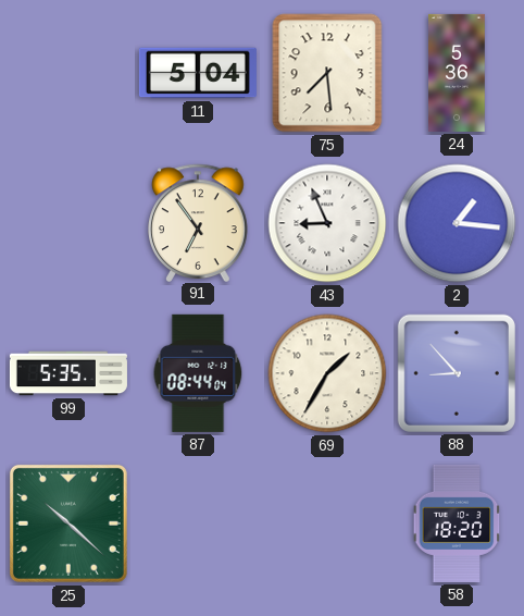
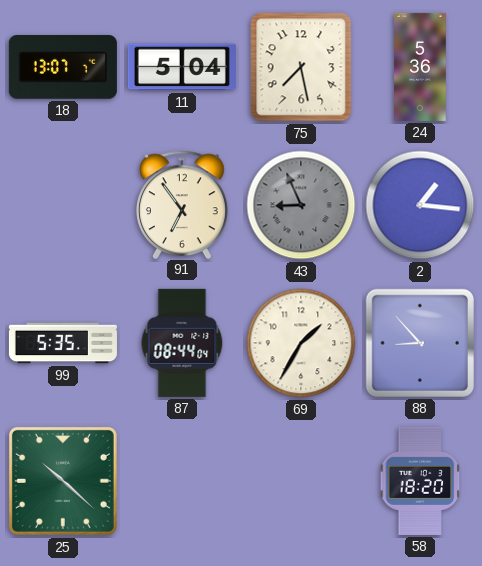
18: none -> 13:07 (63, 67)
75: 7:29 -> 7:28 (301, 67)
43 dial: white -> grey (301, 205)
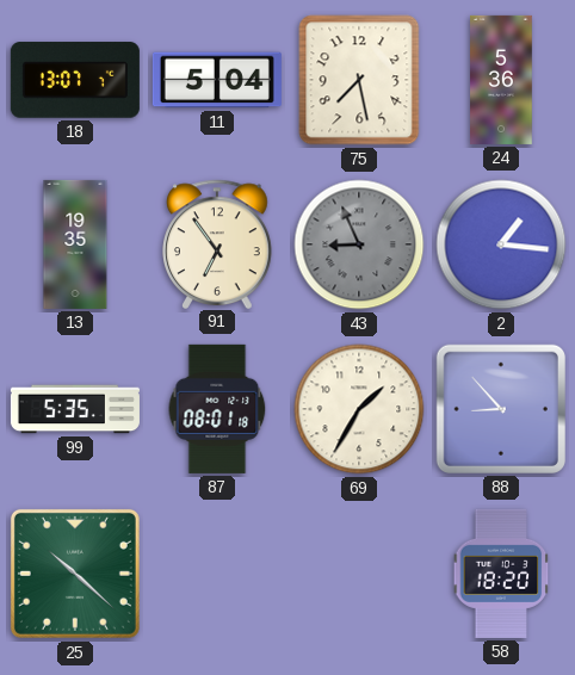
13: none -> 19:35 (75, 244)
87: 08:44 -> 08:01 (217, 409)
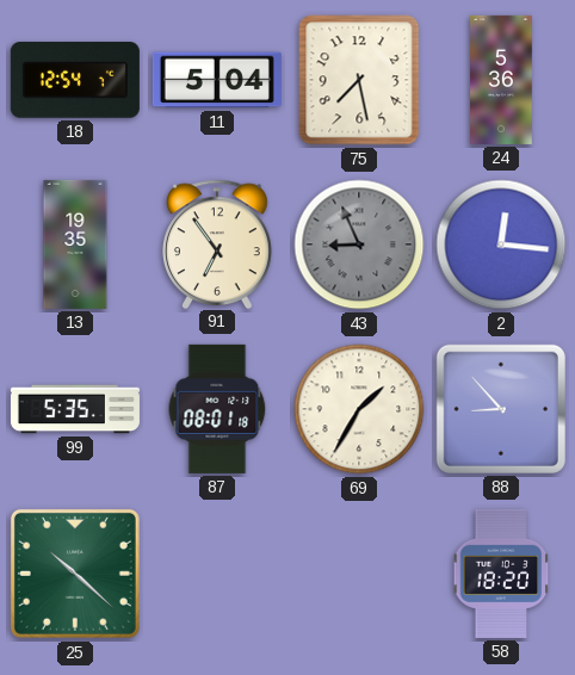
18: 13:07 -> 12:54 (75, 80)
2: 1:16 -> 12:16 (501, 244)
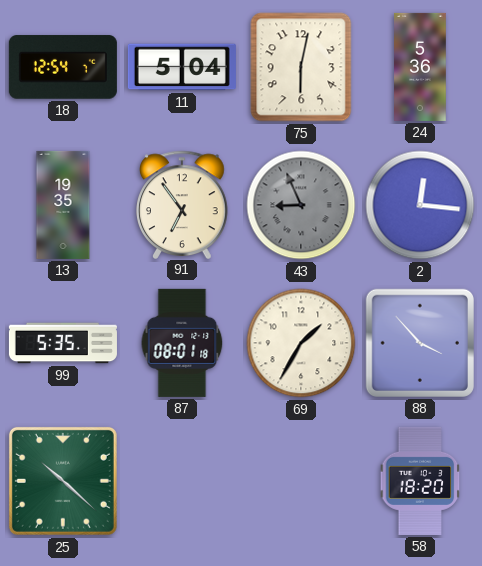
75: 7:28 -> 6:02 (301, 67)
88: 8:53 -> 3:53 (420, 343)
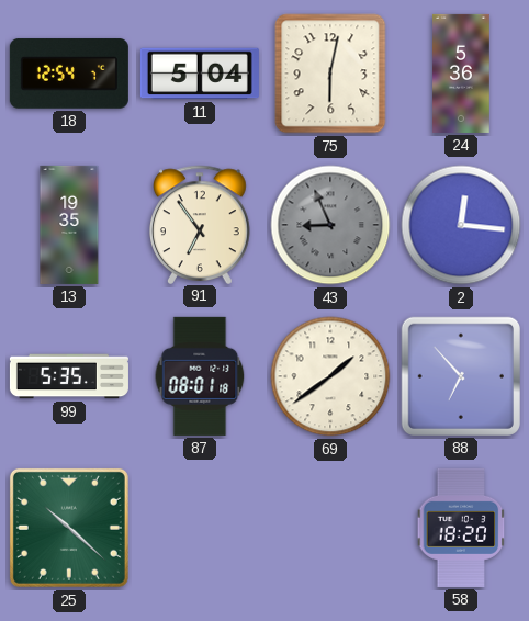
69: 1:35 -> 1:39 (330, 376)
88: 3:53 -> 6:53 (461, 376)
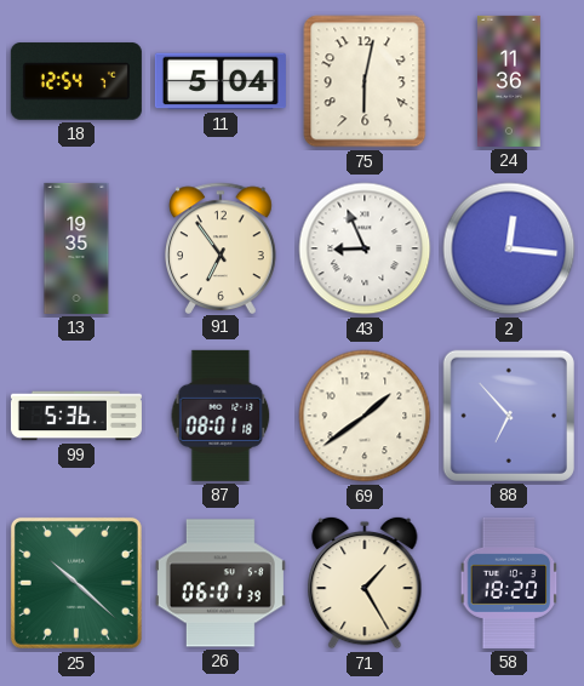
24: 5:36 -> 11:36 (509, 81)
43 dial: grey -> white (365, 248)
99: 5:35 -> 5:36 (76, 416)
26: none -> 06:01 (221, 583)
71: none -> 1:25 (365, 583)
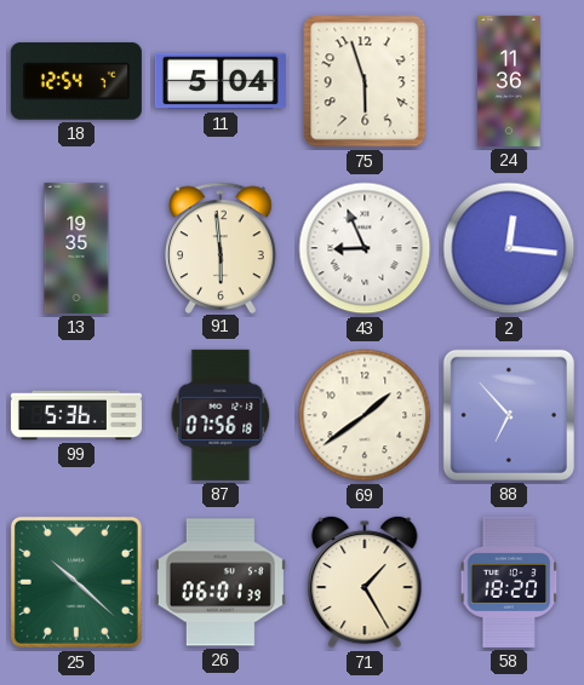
75: 6:02 -> 5:57 (365, 81)
91: 6:54 -> 5:59 (222, 247)
87: 08:01 -> 07:56 (221, 415)
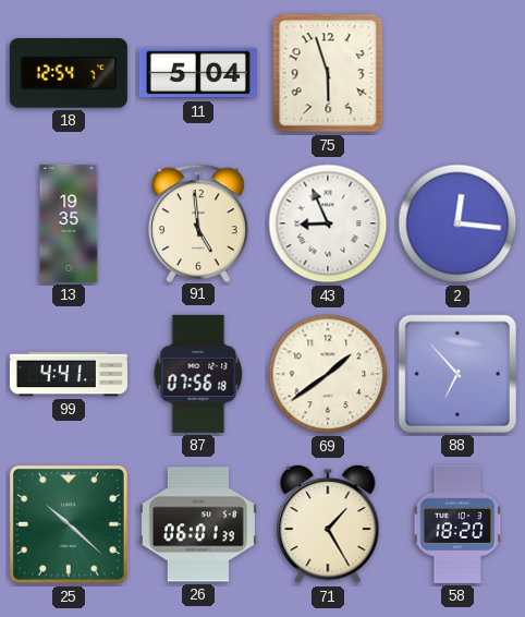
24: 11:36 -> none (509, 81)
91: 5:59 -> 4:59 (199, 222)
99: 5:36 -> 4:41 (69, 374)
